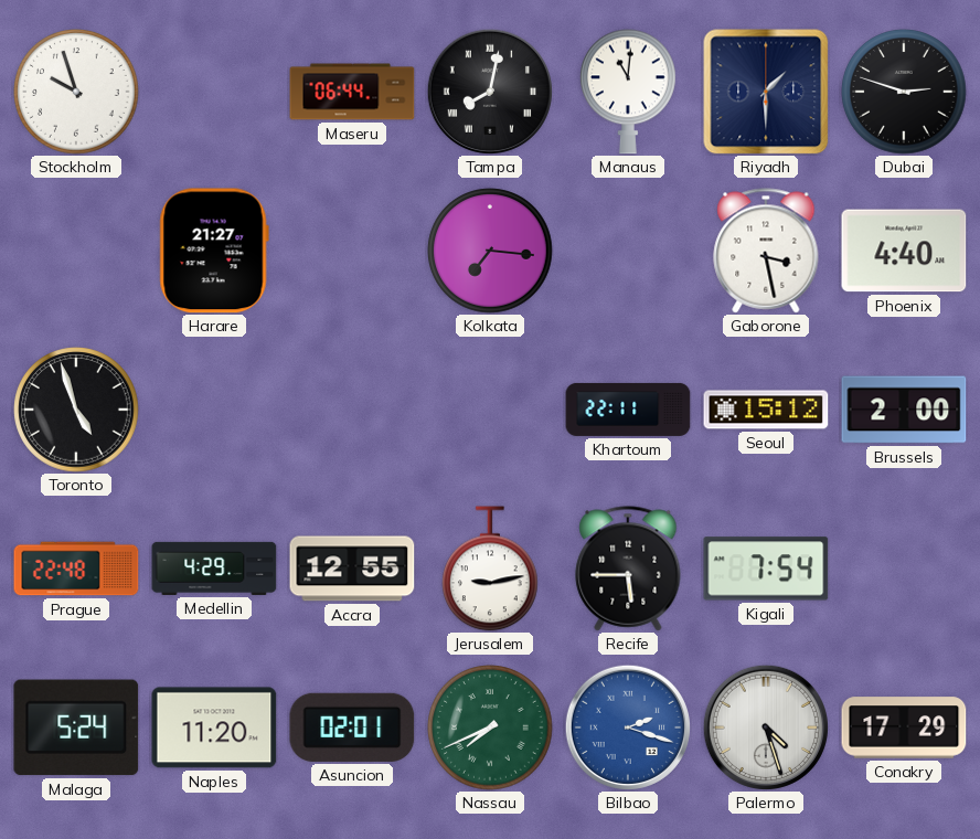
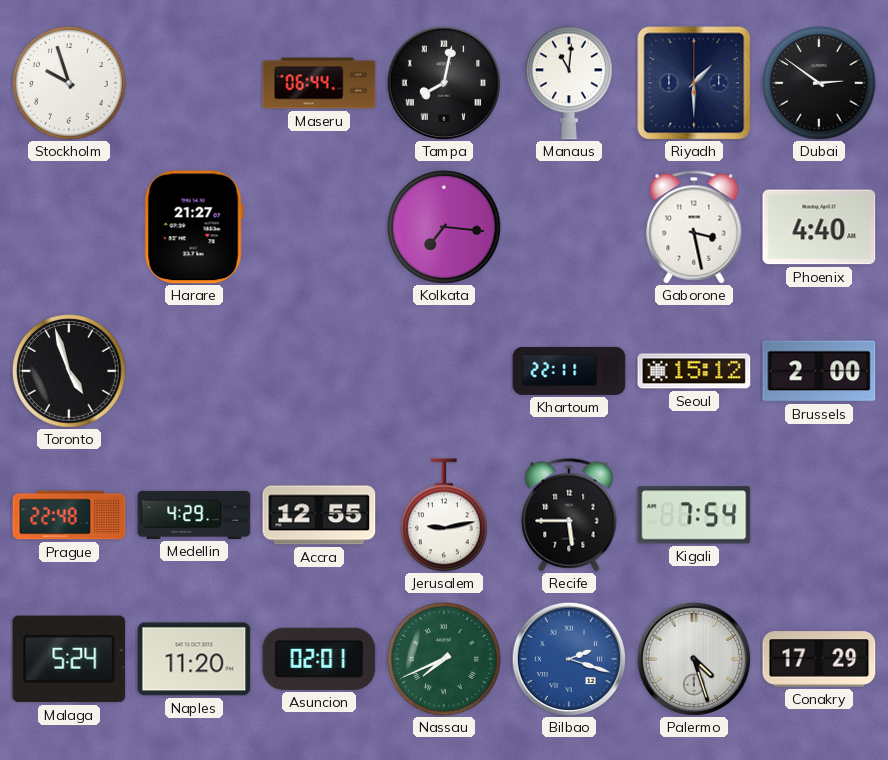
Dubai: 2:48 -> 2:51 (819, 83)
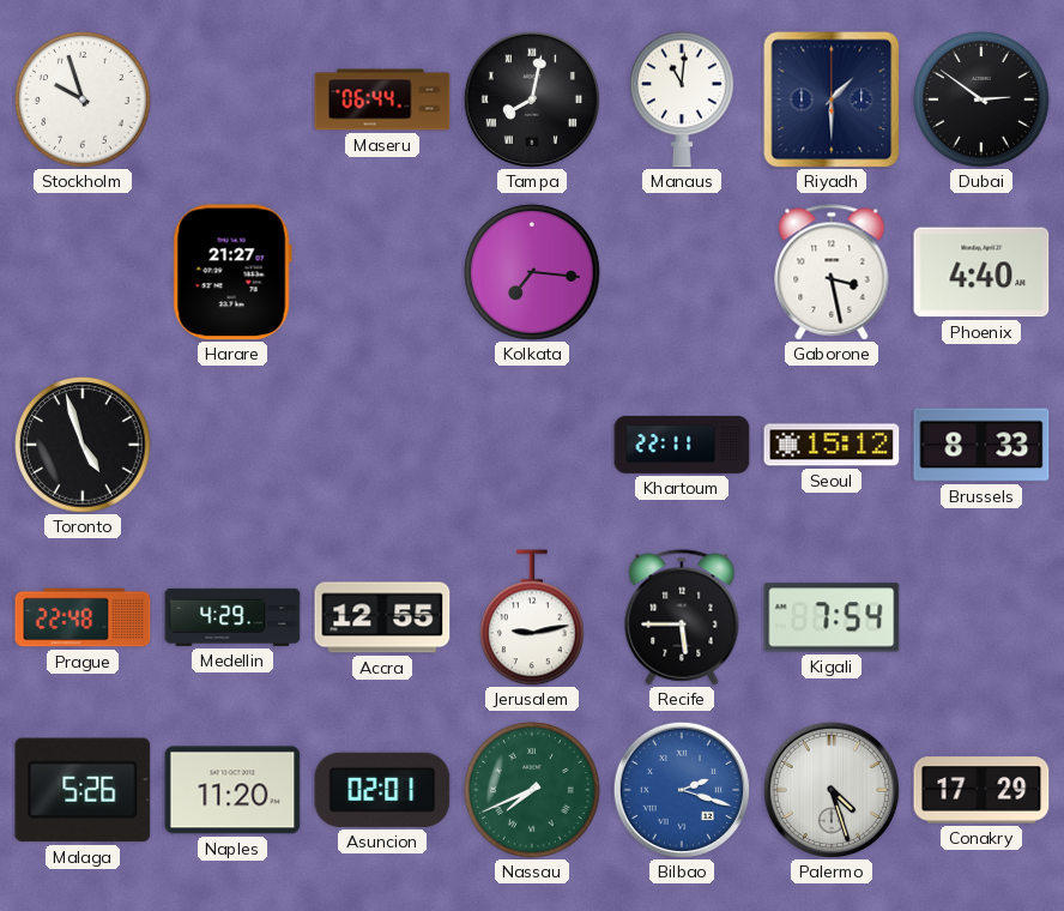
Brussels: 2:00 -> 8:33 (981, 445)
Malaga: 5:24 -> 5:26 (83, 790)
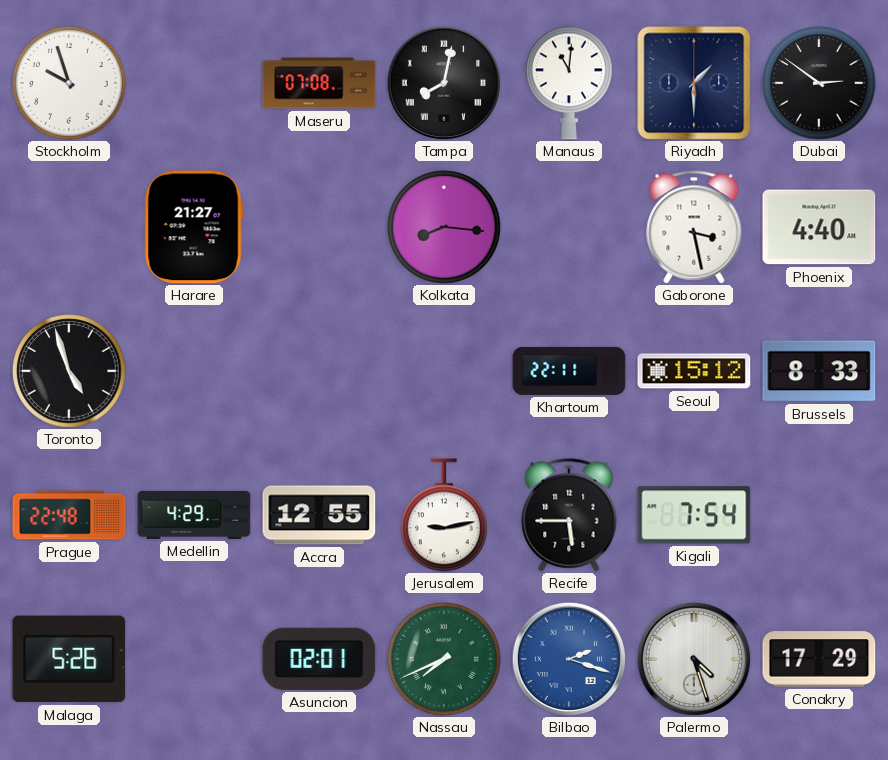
Maseru: 06:44 -> 07:08 (319, 83)
Kolkata: 7:16 -> 8:16 (444, 227)
Naples: 11:20 -> none (232, 790)
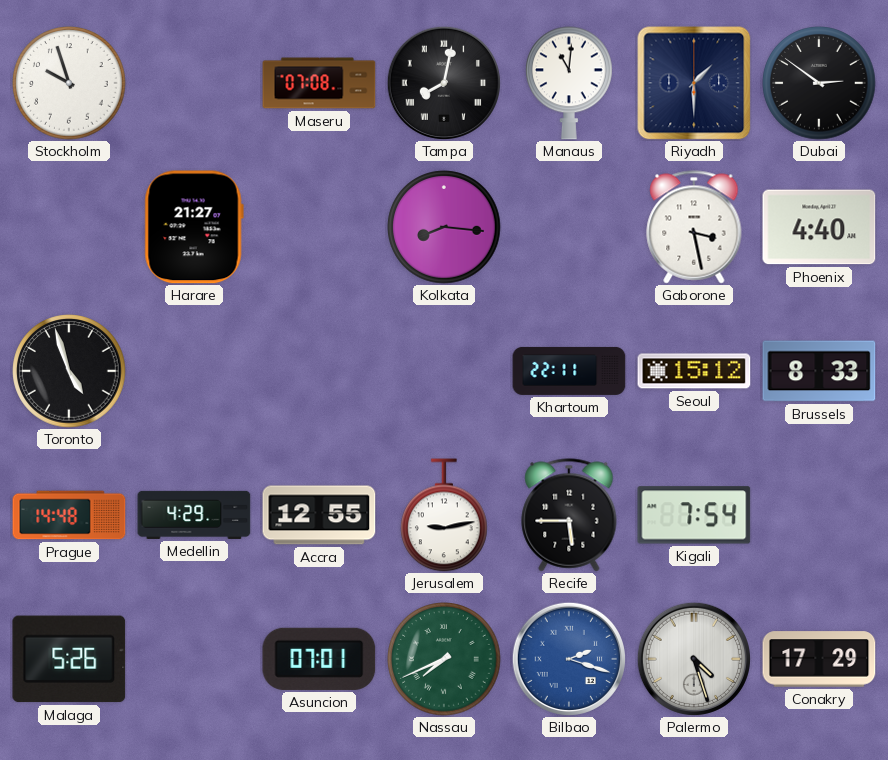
Prague: 22:48 -> 14:48 (69, 515)
Asuncion: 02:01 -> 07:01 (319, 659)
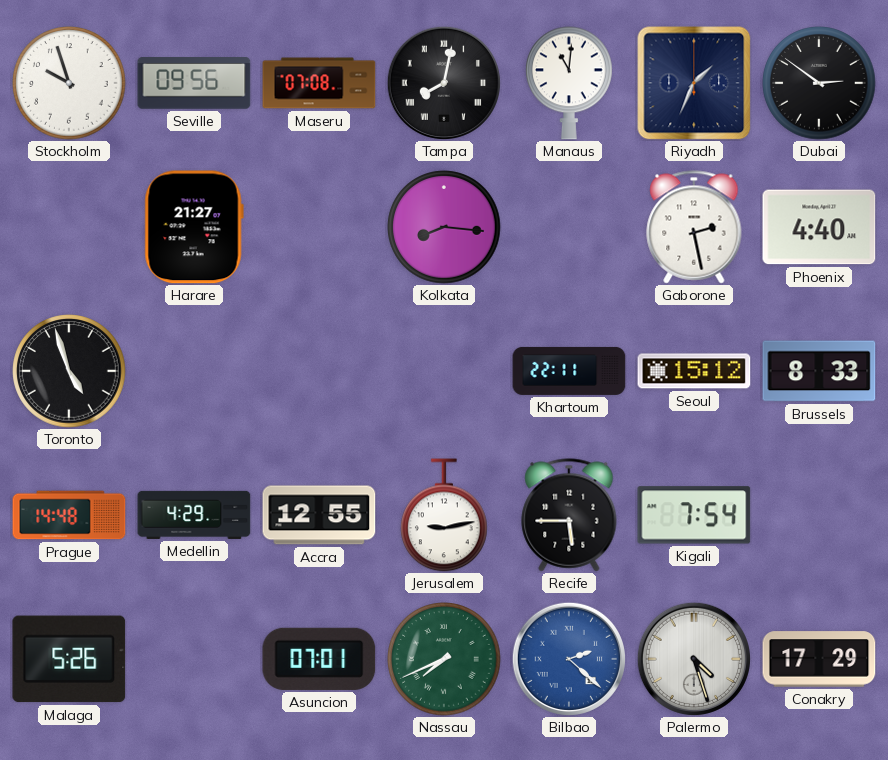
Seville: none -> 09:56 (194, 83)
Riyadh: 1:30 -> 1:34 (694, 83)
Gaborone: 3:28 -> 2:28 (694, 227)
Bilbao: 2:18 -> 2:22 (569, 659)
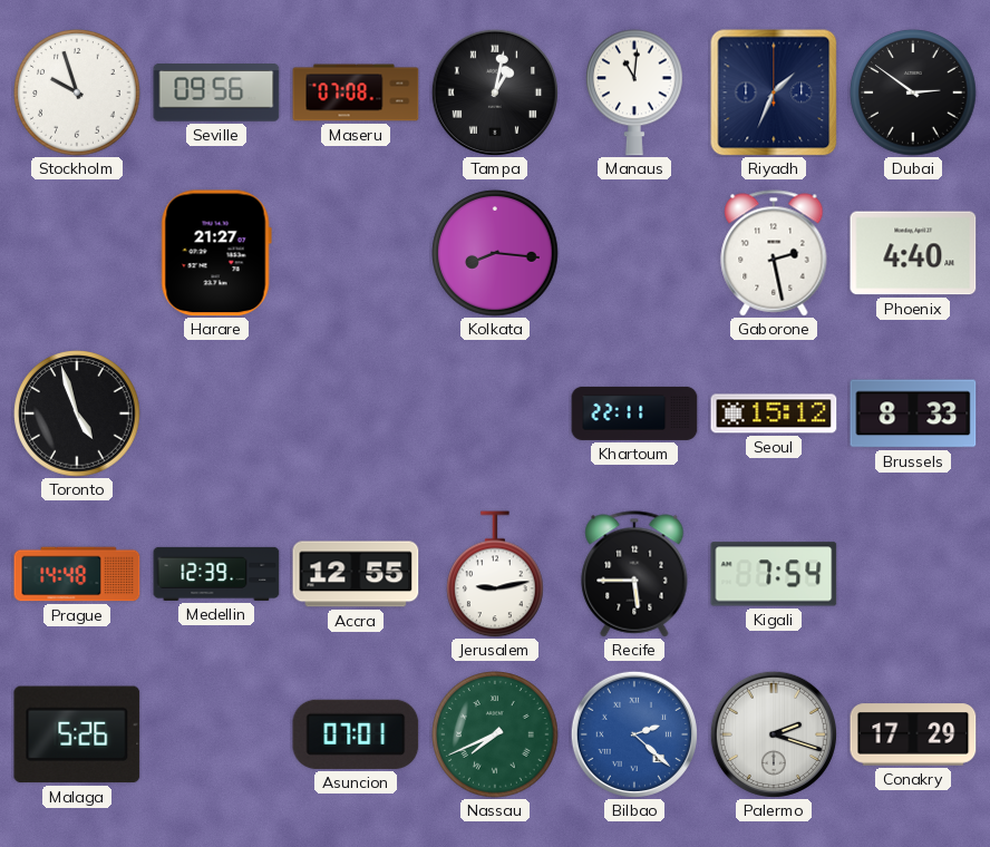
Tampa: 8:02 -> 1:02 (495, 93)
Medellin: 4:29 -> 12:39 (216, 574)
Palermo: 4:27 -> 2:18 (774, 734)
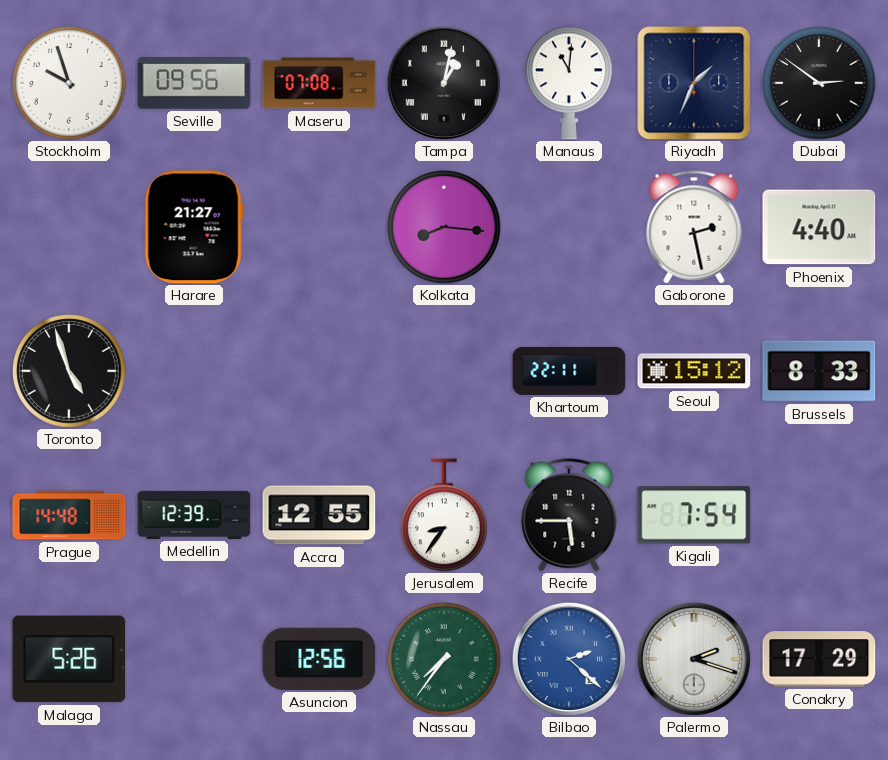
Jerusalem: 9:13 -> 8:36 (445, 515)
Asuncion: 07:01 -> 12:56 (319, 659)
Nassau: 7:41 -> 7:36 (444, 659)
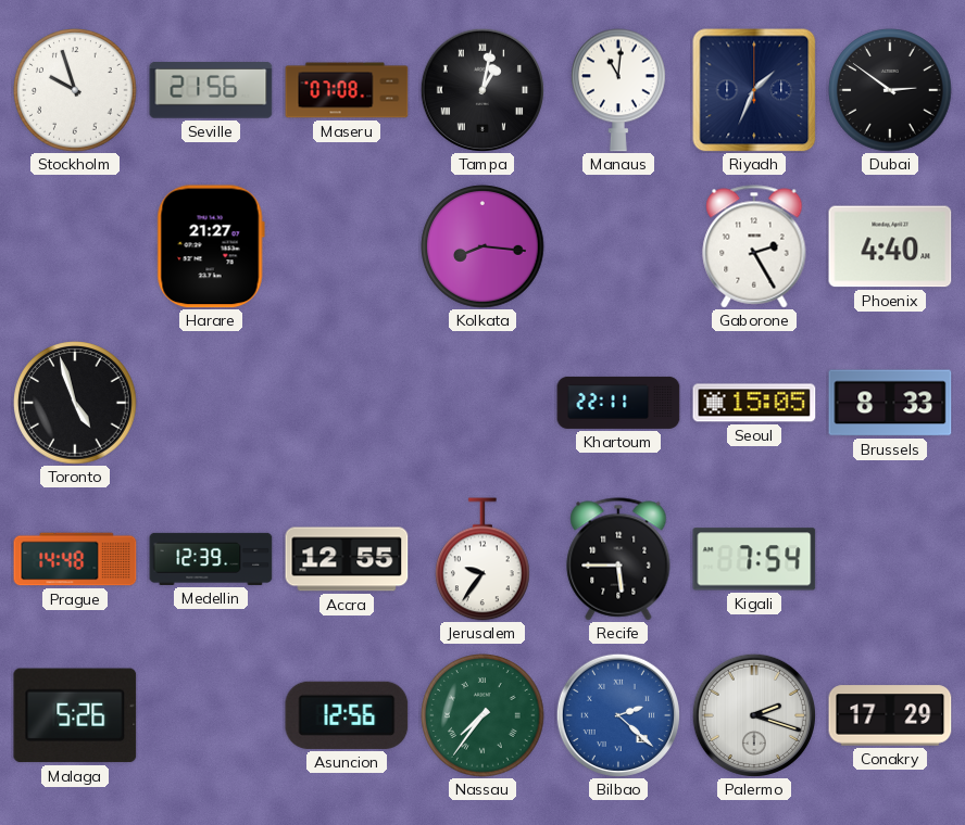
Seville: 09:56 -> 21:56 (211, 90)
Gaborone: 2:28 -> 2:25 (754, 246)
Seoul: 15:12 -> 15:05 (754, 403)
Jerusalem: 8:36 -> 9:36 (484, 559)
